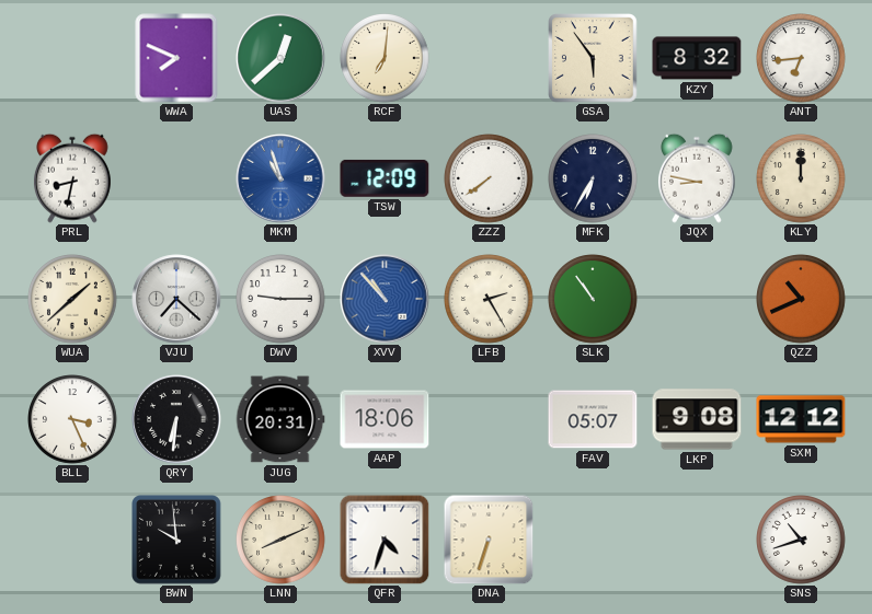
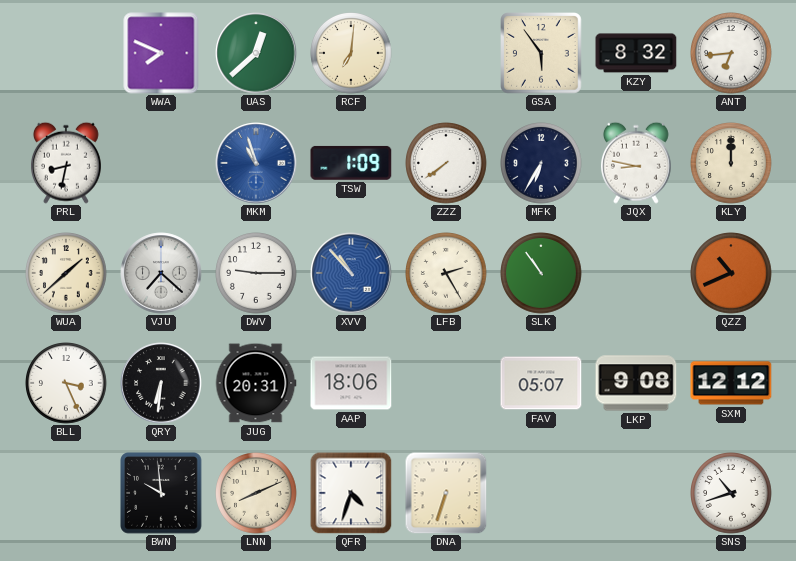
TSW: 12:09 -> 1:09 (351, 163)
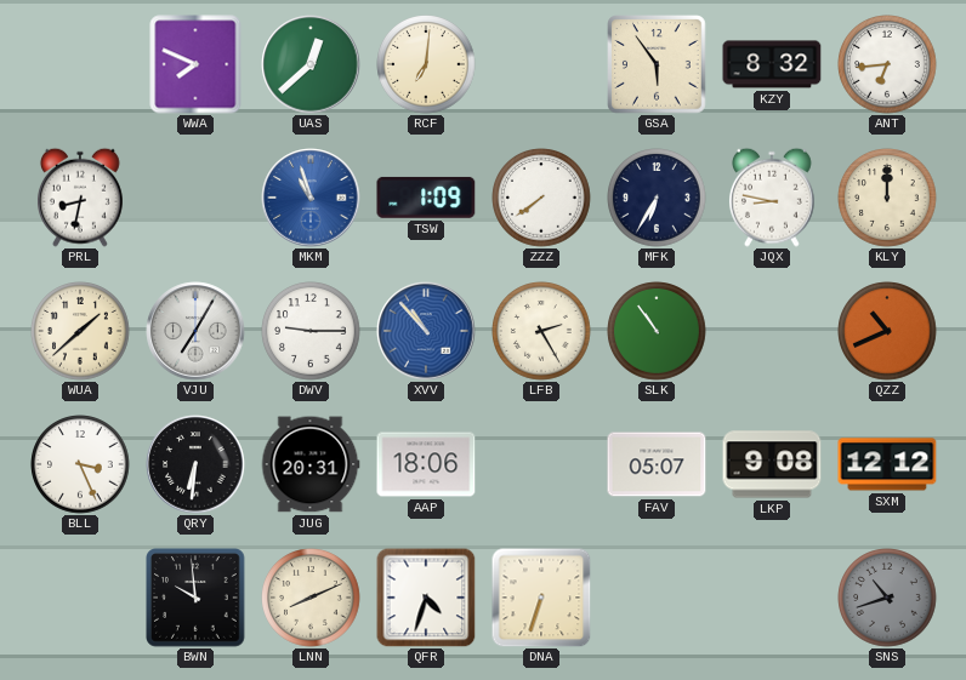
VJU: 7:22 -> 7:05 (195, 331)
SNS dial: white -> grey (887, 598)
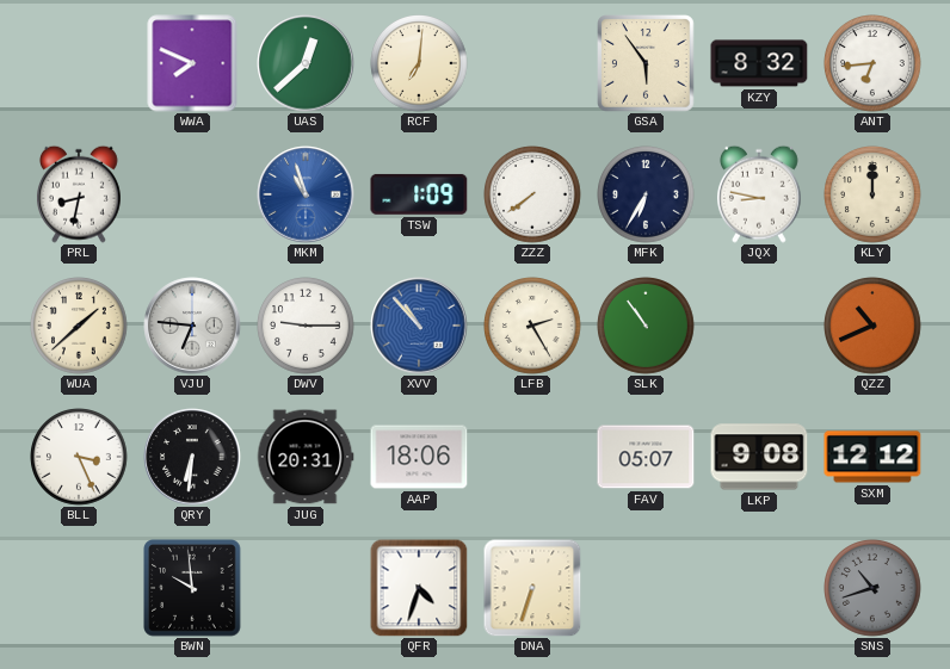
VJU: 7:05 -> 6:46 (192, 326)
LNN: 8:11 -> none (311, 598)
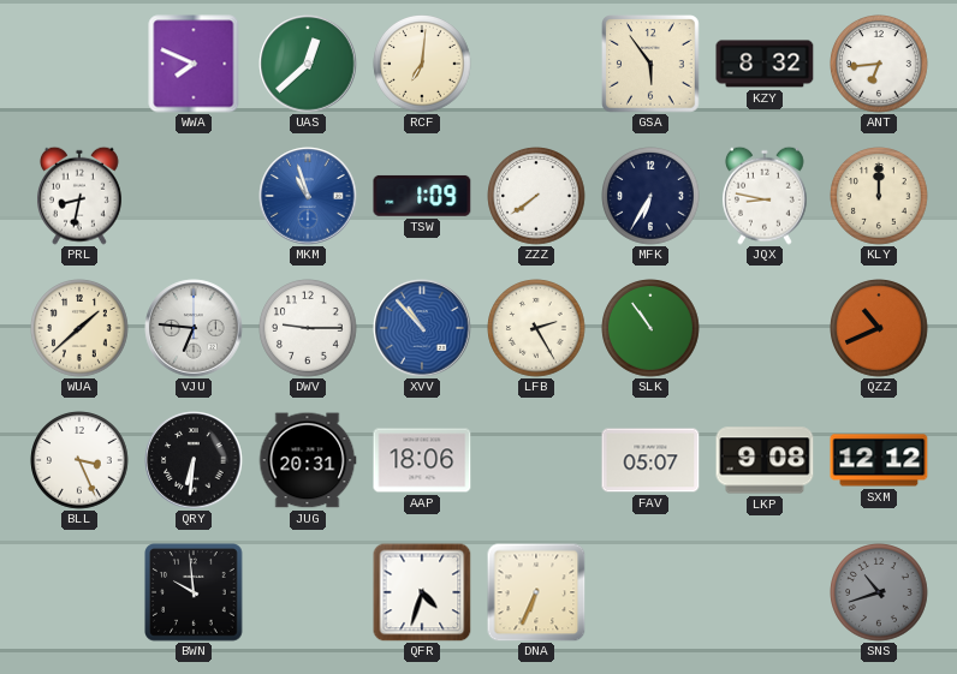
DNA: 6:33 -> 6:34 (536, 592)
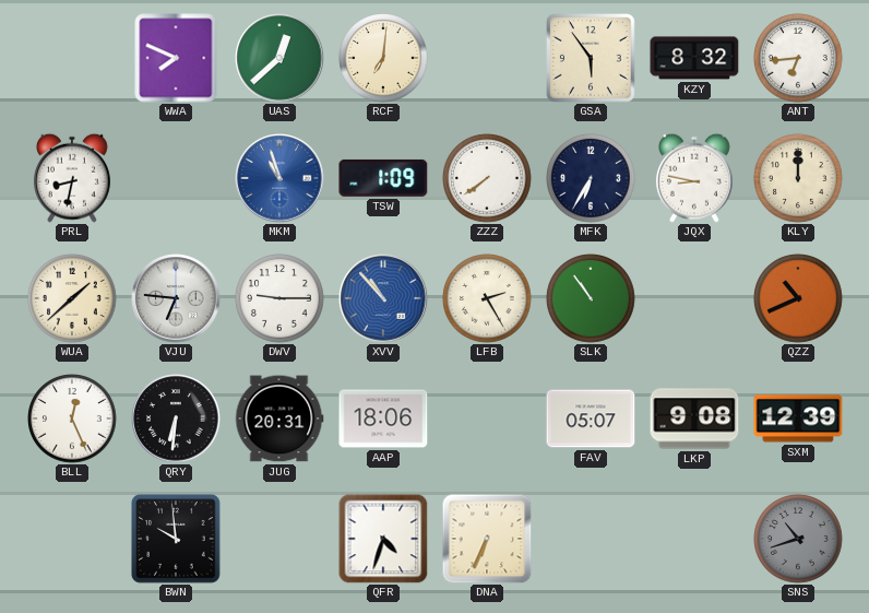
BLL: 3:26 -> 12:26 (72, 419)
SXM: 12:12 -> 12:39 (798, 419)
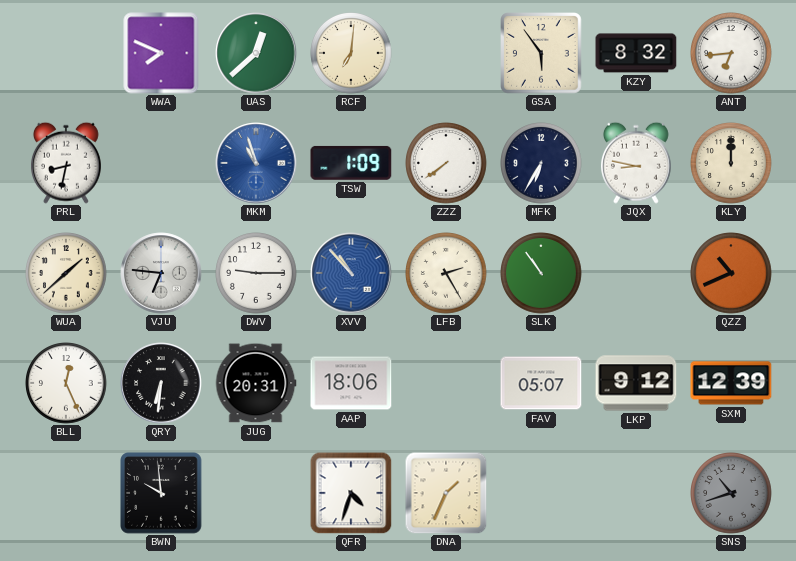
LKP: 9:08 -> 9:12 (636, 383)
DNA: 6:34 -> 1:34 (446, 493)
